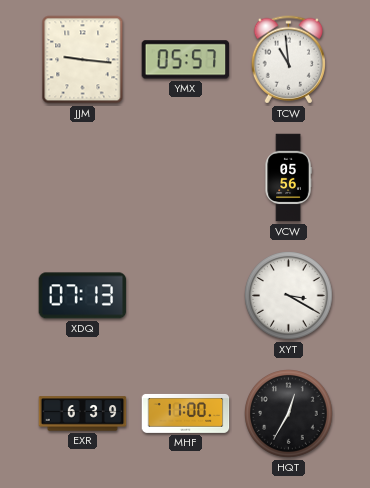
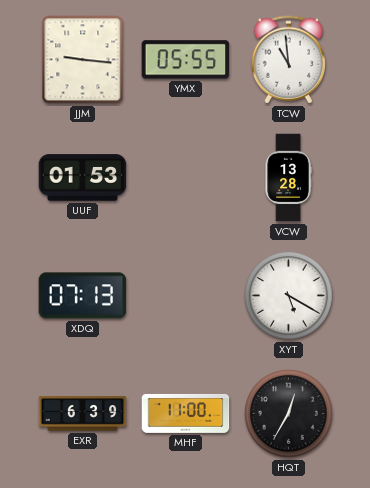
YMX: 05:57 -> 05:55 (186, 60)
UUF: none -> 01:53 (83, 178)
VCW: 05:56 -> 13:28 (288, 178)
XYT: 3:20 -> 5:20 (289, 296)
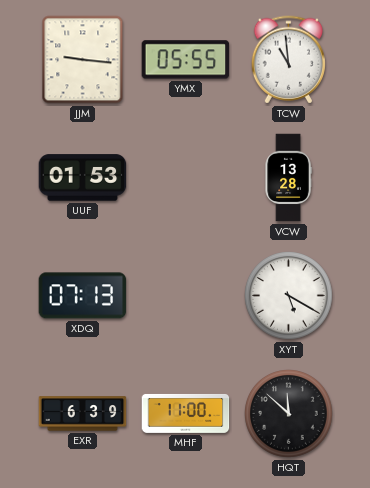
HQT: 12:35 -> 11:52 (289, 414)
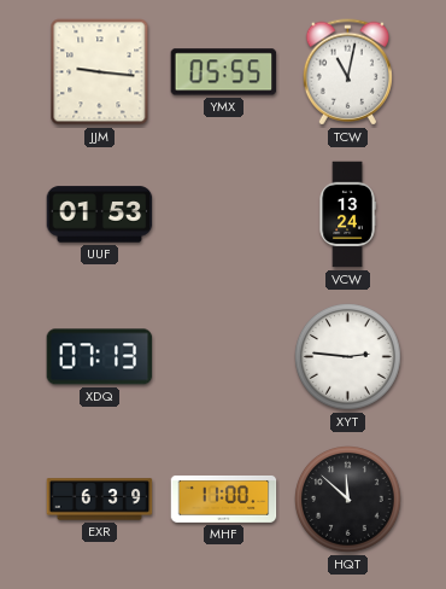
TCW: 10:59 -> 11:02 (347, 72)
VCW: 13:28 -> 13:24 (347, 215)
XYT: 5:20 -> 2:46 (348, 357)
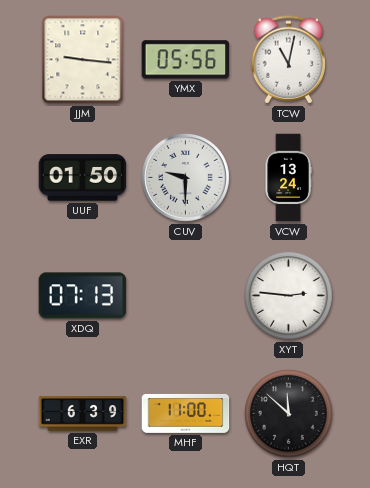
YMX: 05:55 -> 05:56 (186, 60)
UUF: 01:53 -> 01:50 (83, 178)
CUV: none -> 9:30 (186, 178)
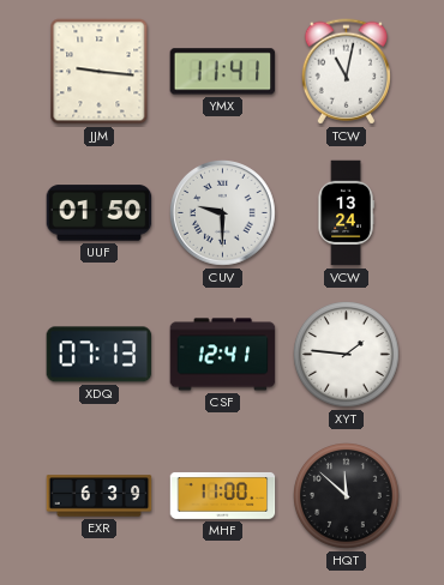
YMX: 05:56 -> 11:41 (223, 72)
CSF: none -> 12:41 (223, 355)
XYT: 2:46 -> 1:46 (347, 355)
